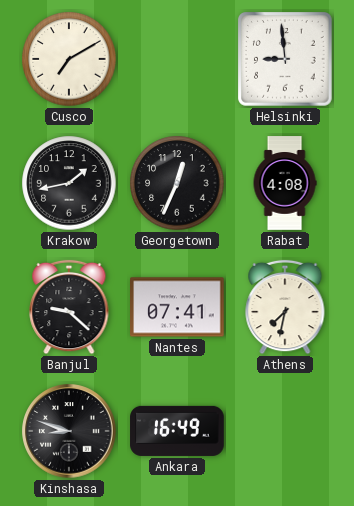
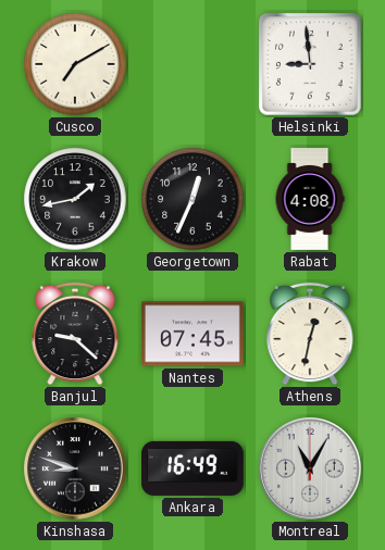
Nantes: 07:41 -> 07:45 (192, 334)
Athens: 7:32 -> 12:32 (310, 334)
Montreal: none -> 11:05 (310, 468)
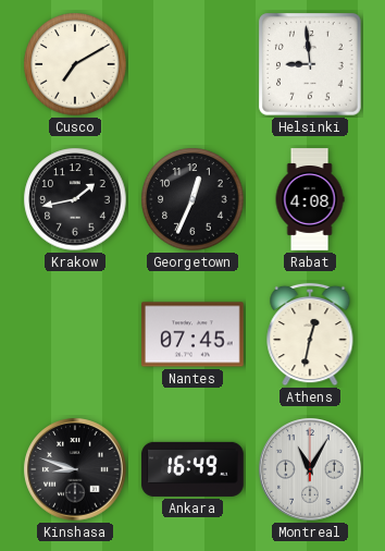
Banjul: 9:22 -> none (75, 334)
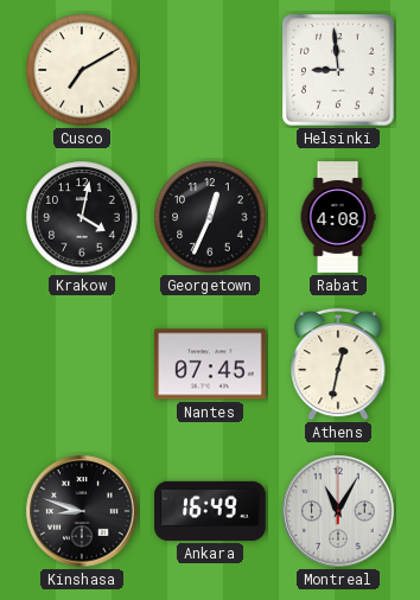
Krakow: 1:43 -> 4:02 (82, 217)
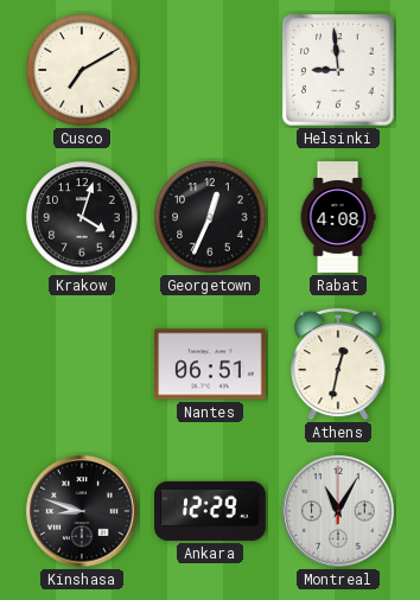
Krakow: 4:02 -> 4:03 (82, 217)
Nantes: 07:45 -> 06:51 (210, 364)
Ankara: 16:49 -> 12:29 (210, 511)
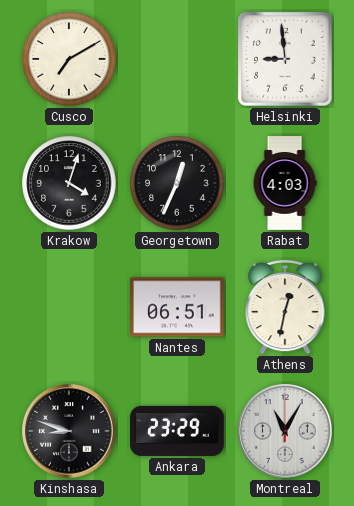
Rabat: 4:08 -> 4:03 (285, 183)
Ankara: 12:29 -> 23:29 (177, 431)
